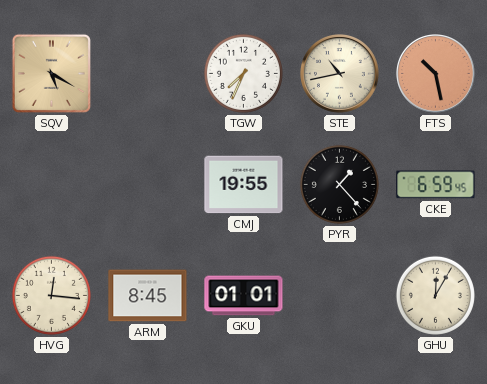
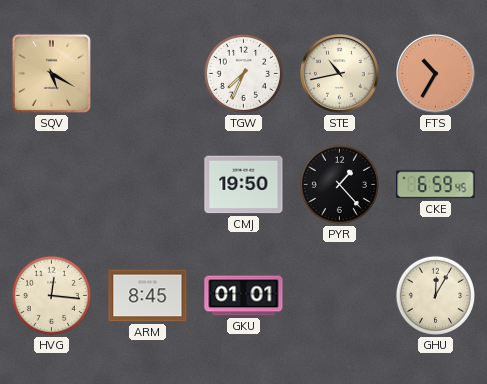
FTS: 10:28 -> 10:35 (436, 74)
CMJ: 19:55 -> 19:50 (244, 185)
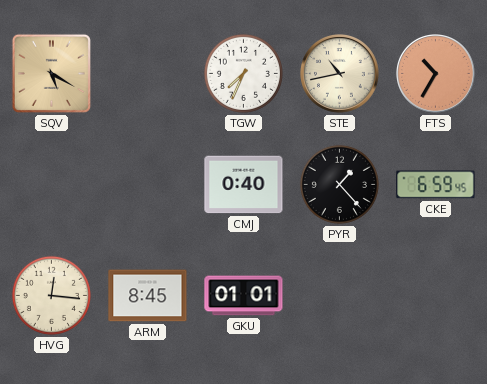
CMJ: 19:50 -> 0:40 (244, 185)
GHU: 12:05 -> none (435, 295)
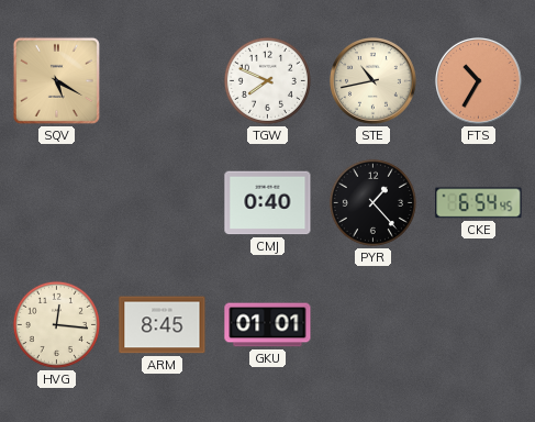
TGW: 7:34 -> 7:49 (267, 80)
CKE: 6:59 -> 6:54 (479, 203)
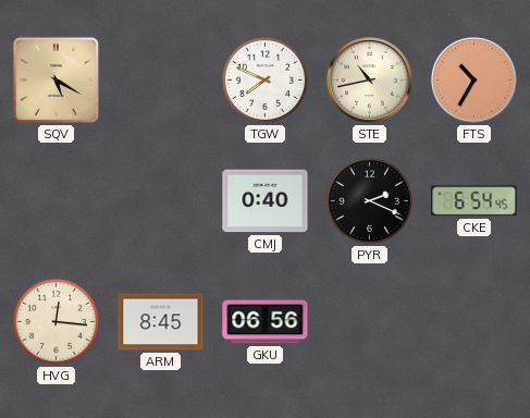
PYR: 1:23 -> 2:19 (369, 200)
GKU: 01:01 -> 06:56 (266, 322)
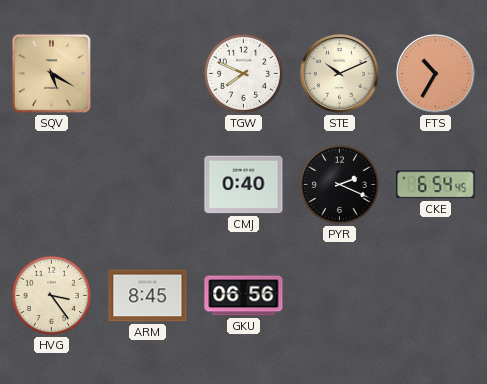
STE: 10:43 -> 10:11 (340, 74)
HVG: 12:16 -> 3:24 (51, 295)
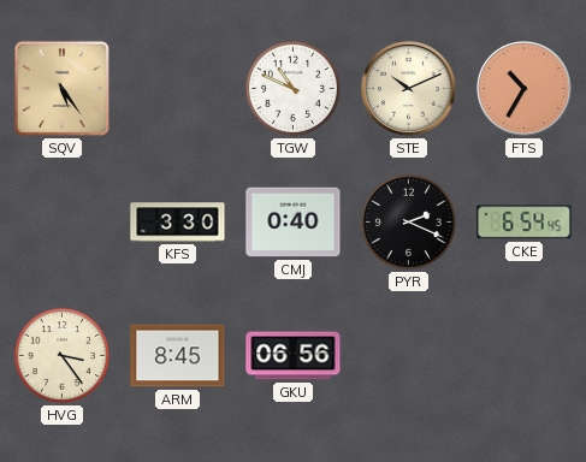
SQV: 5:20 -> 5:24 (61, 88)
TGW: 7:49 -> 10:49 (292, 88)
KFS: none -> 3:30 (178, 223)
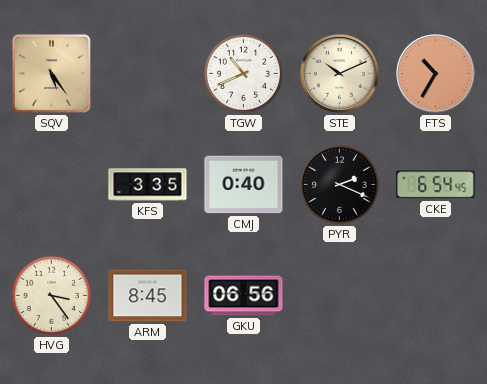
TGW: 10:49 -> 10:41 (243, 73)
KFS: 3:30 -> 3:35 (148, 185)
